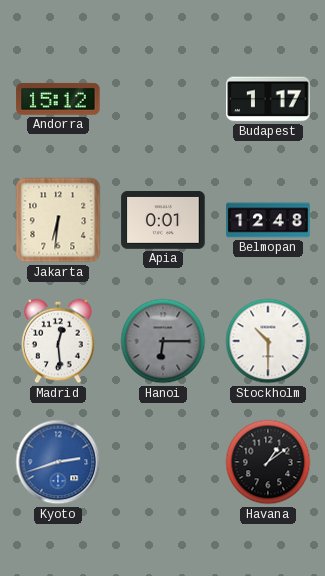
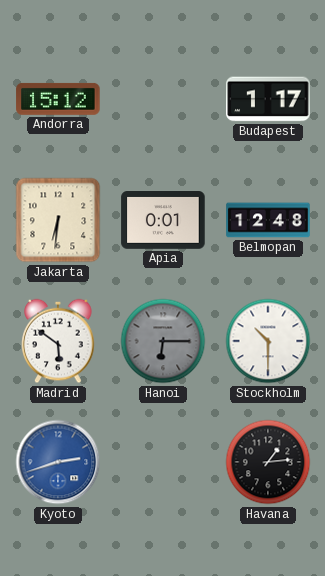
Madrid: 12:29 -> 5:51 (58, 341)
Havana: 1:09 -> 1:14 (268, 462)
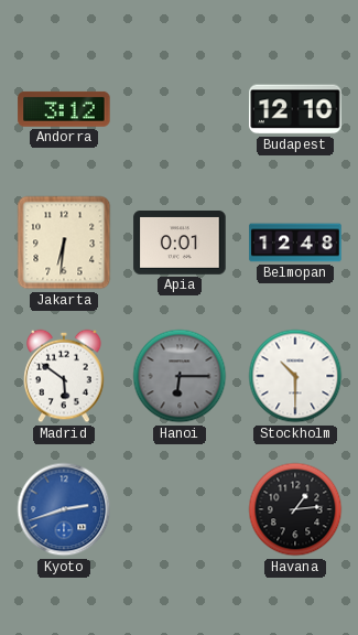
Andorra: 15:12 -> 3:12 (64, 109)
Budapest: 1:17 -> 12:10 (295, 109)
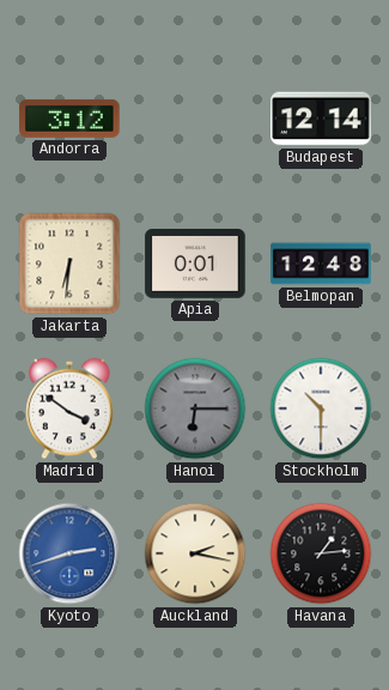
Budapest: 12:10 -> 12:14 (321, 119)
Madrid: 5:51 -> 3:51 (69, 408)
Auckland: none -> 2:17 (195, 553)
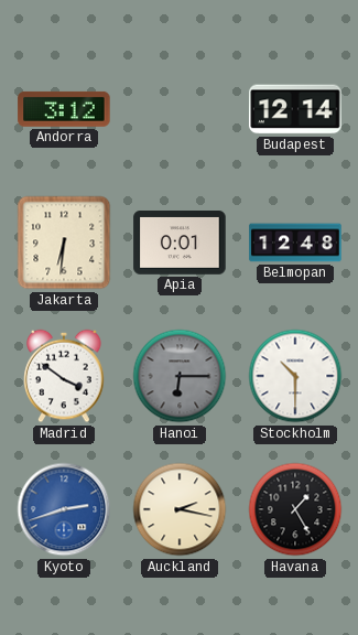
Havana: 1:14 -> 1:25 (295, 509)
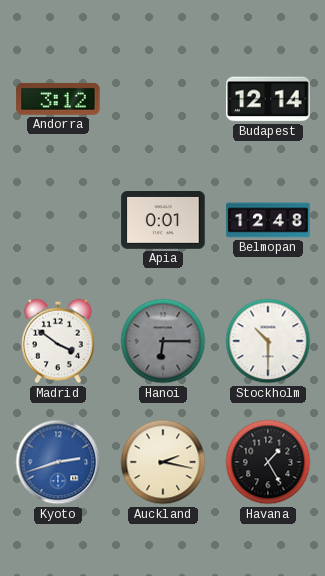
Jakarta: 6:31 -> none (64, 243)
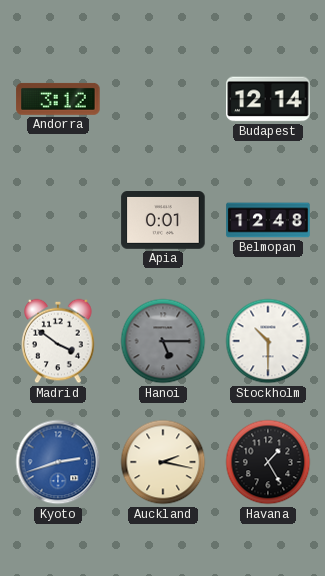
Hanoi: 6:15 -> 5:15 (163, 341)
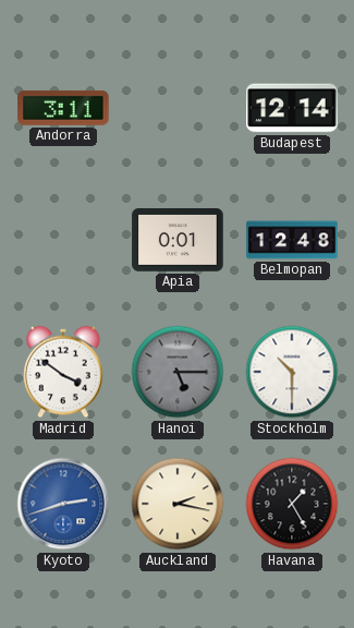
Andorra: 3:12 -> 3:11 (63, 108)
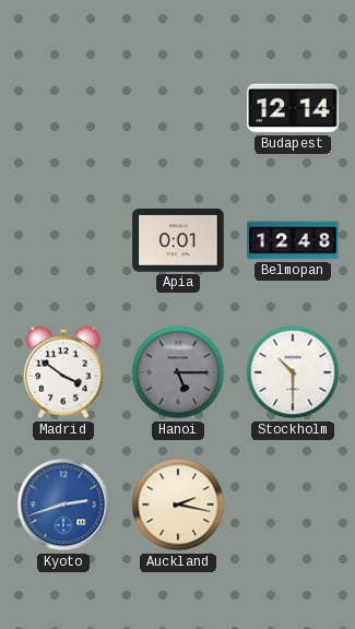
Andorra: 3:11 -> none (63, 108)
Havana: 1:25 -> none (292, 504)
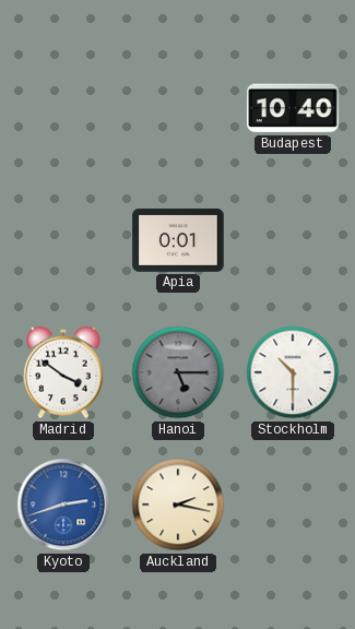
Budapest: 12:14 -> 10:40 (293, 108)
Belmopan: 12:48 -> none (293, 240)
